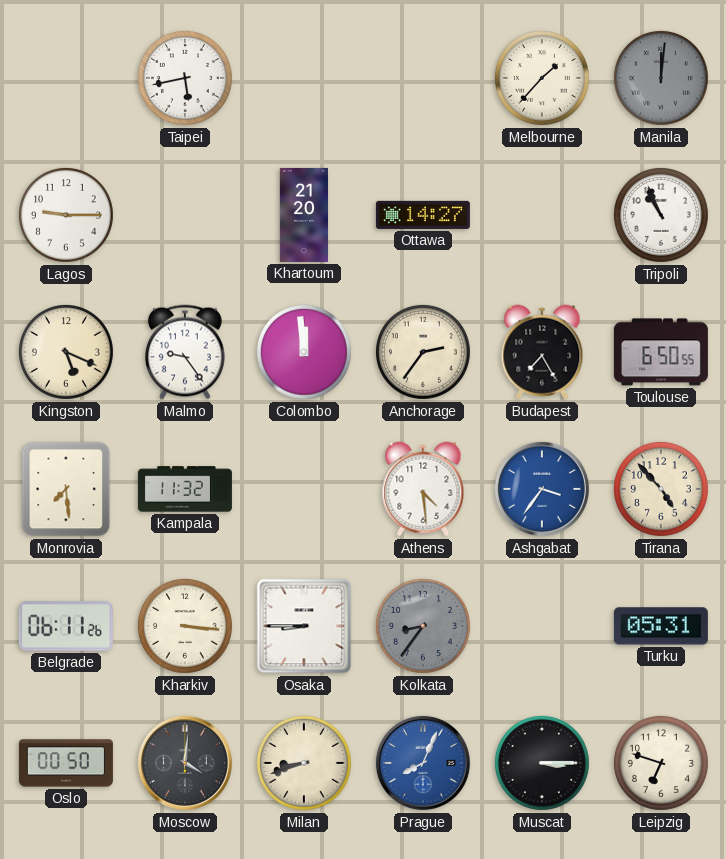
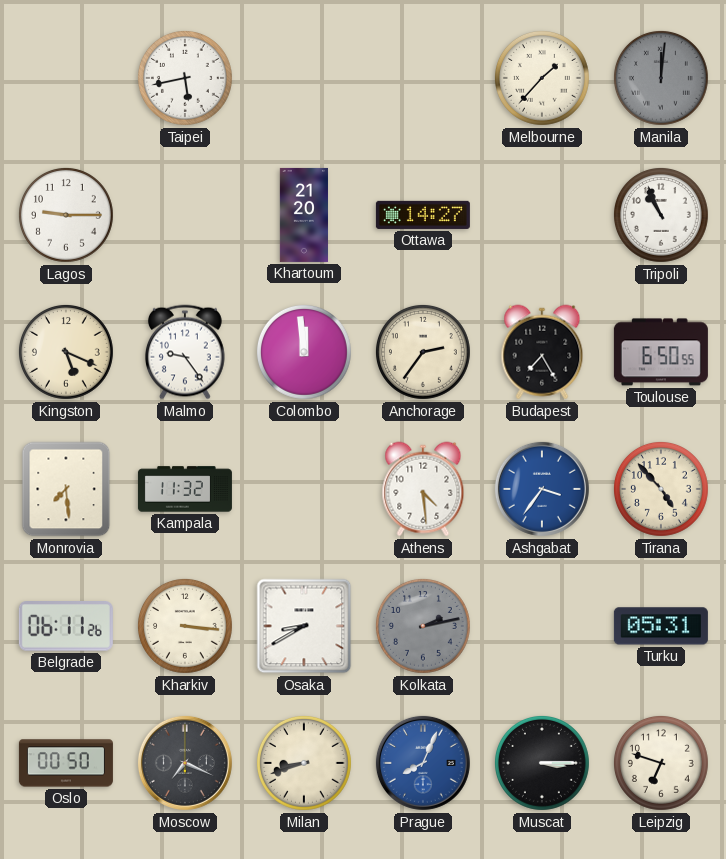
Osaka: 8:45 -> 8:40 (304, 626)
Kolkata: 8:36 -> 2:13 (423, 626)
Moscow: 4:01 -> 7:19 (185, 763)
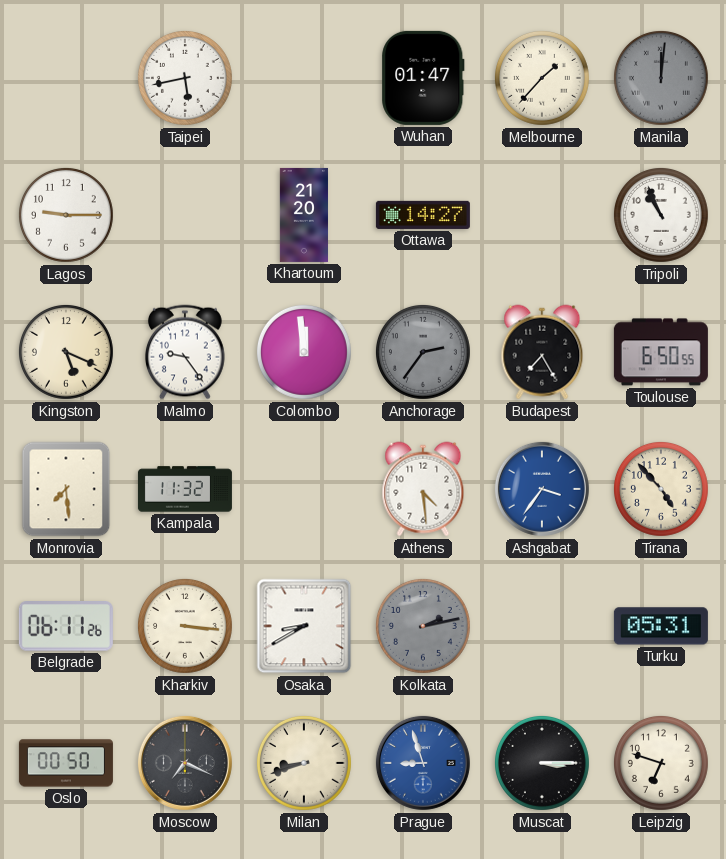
Wuhan: none -> 01:47 (423, 78)
Anchorage dial: cream -> grey (423, 352)
Prague: 8:04 -> 8:57 (423, 763)
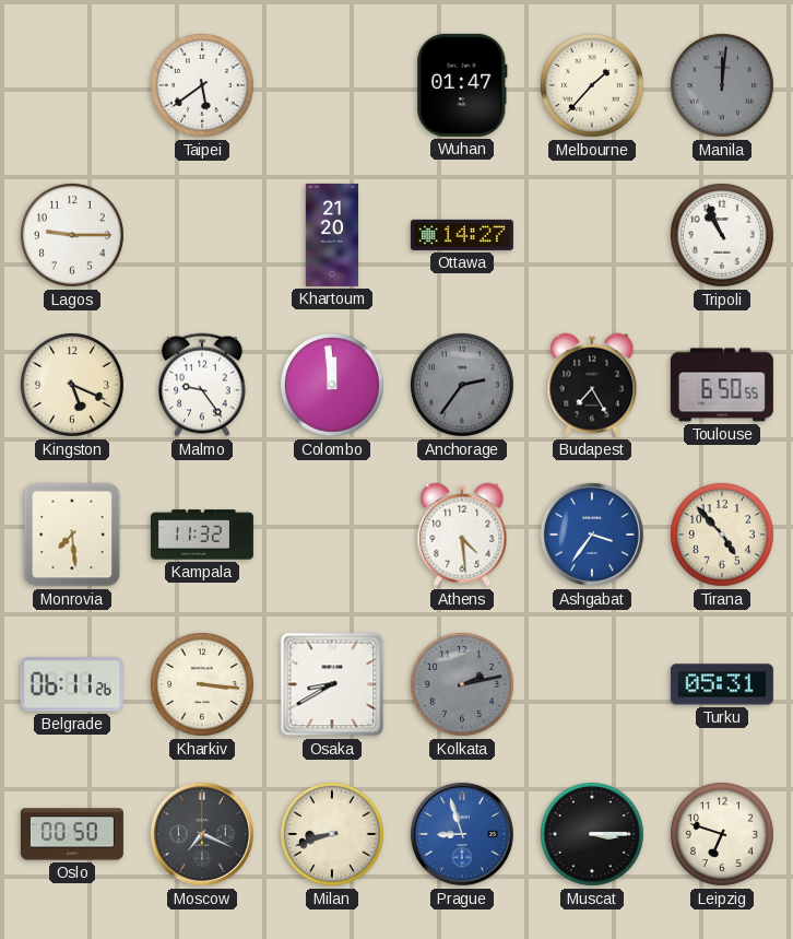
Taipei: 5:43 -> 5:39 (202, 85)
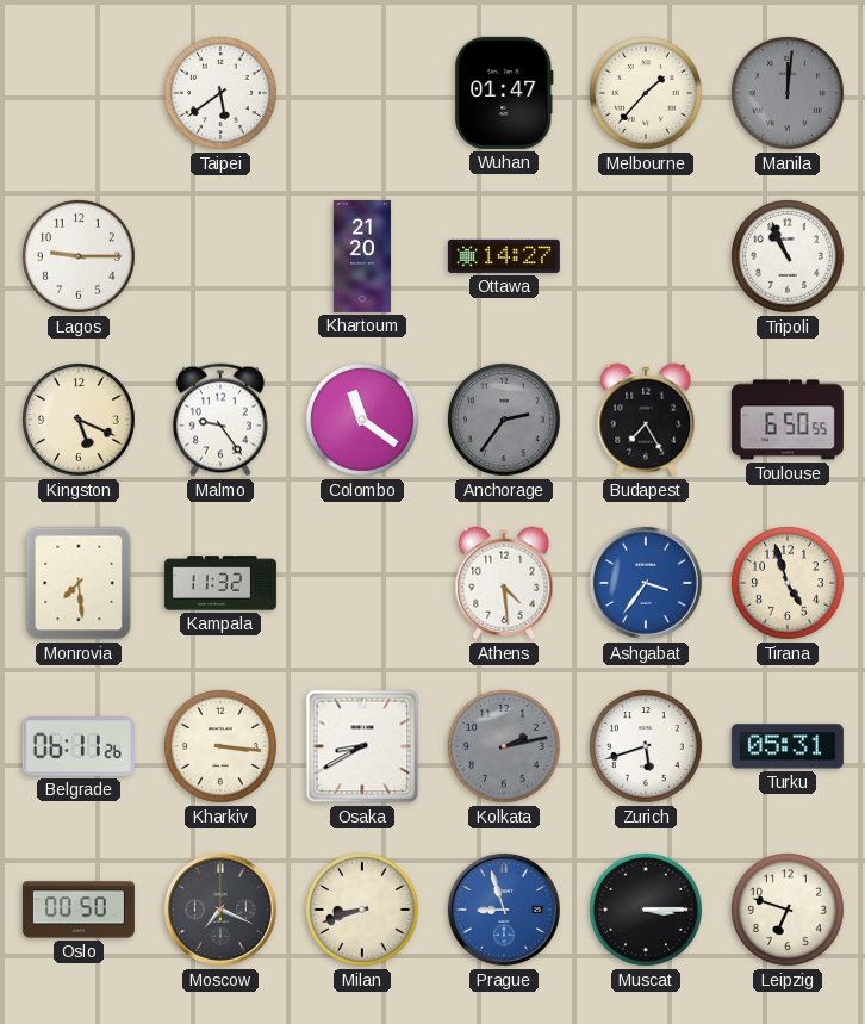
Colombo: 11:59 -> 11:21 (362, 420)
Tirana: 4:53 -> 4:57 (788, 583)
Zurich: none -> 5:42 (646, 746)
